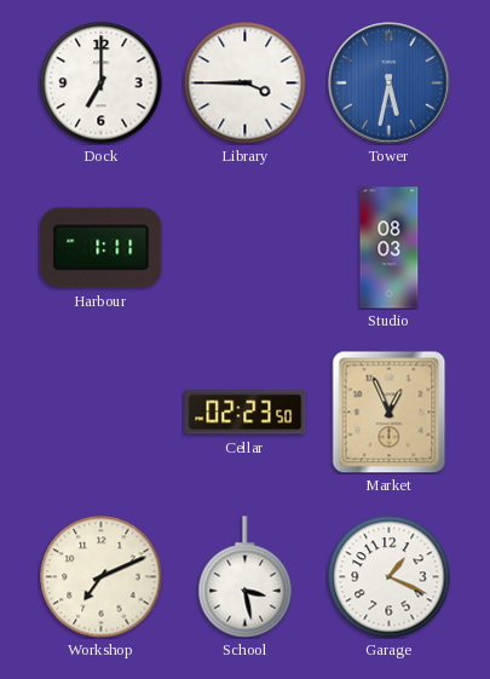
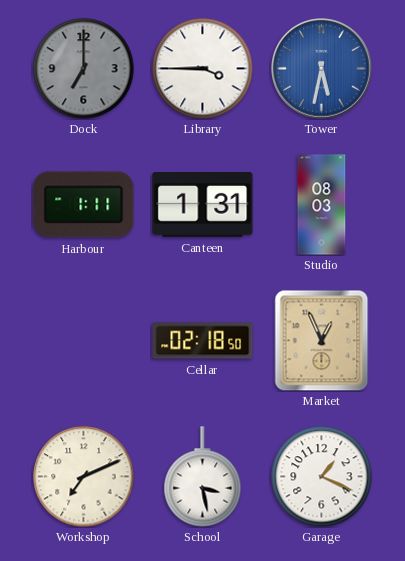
Dock dial: white -> grey (84, 69)
Canteen: none -> 1:31 (203, 205)
Cellar: 02:23 -> 02:18 (203, 341)
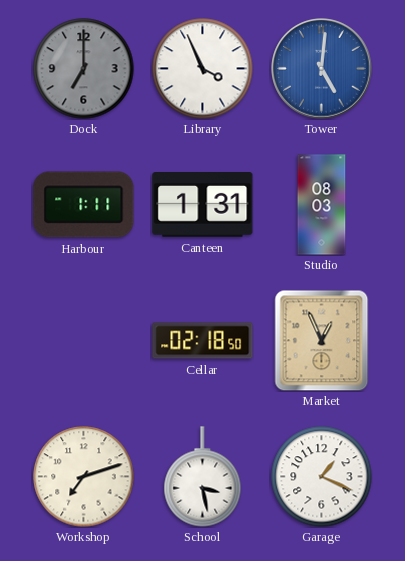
Library: 3:45 -> 3:56 (203, 69)
Tower: 5:32 -> 5:01 (322, 69)
Workshop: 7:11 -> 7:12 (84, 477)
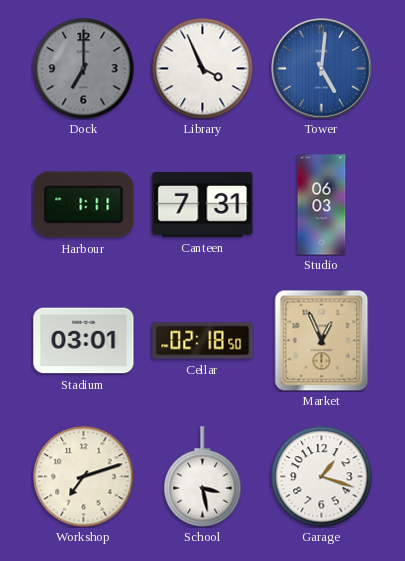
Canteen: 1:31 -> 7:31 (203, 205)
Studio: 08:03 -> 06:03 (322, 205)
Stadium: none -> 03:01 (84, 341)
Garage: 1:19 -> 1:18 (322, 477)
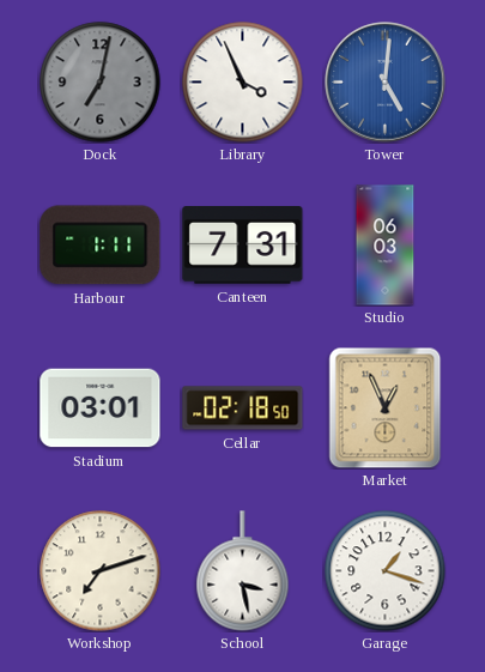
Dock: 7:00 -> 7:02 (101, 83)
